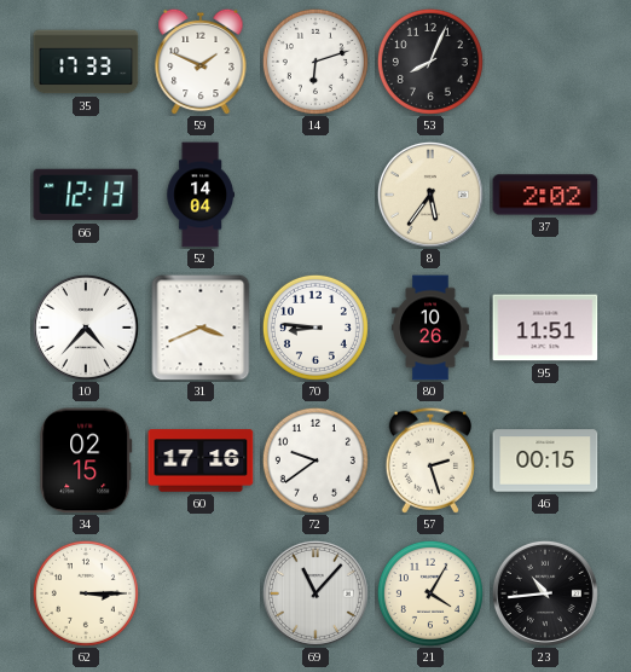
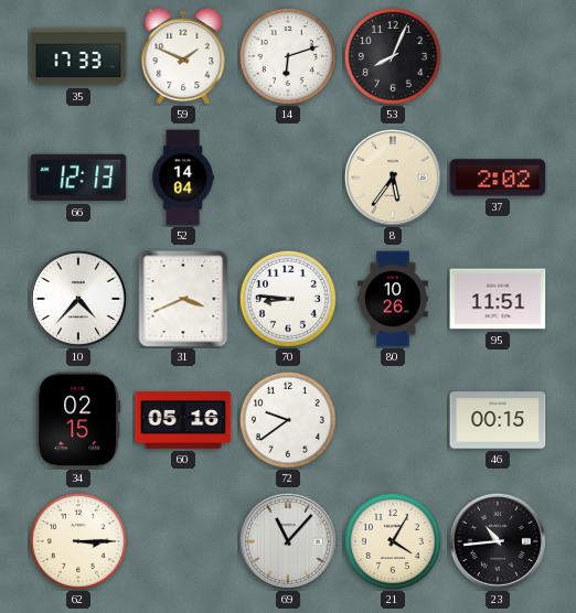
60: 17:16 -> 05:16 (183, 420)
57: 2:27 -> none (429, 460)
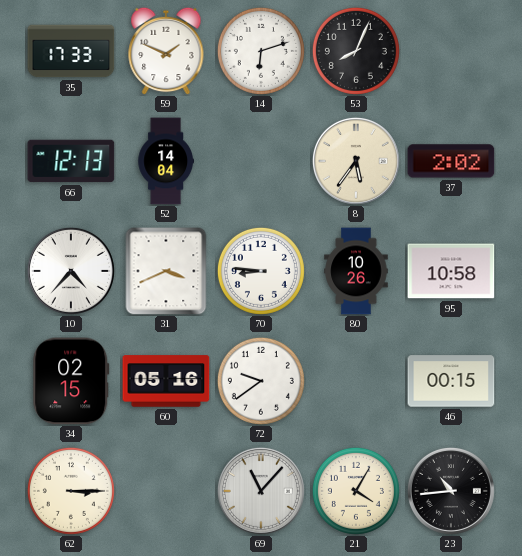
95: 11:51 -> 10:58 (451, 271)
